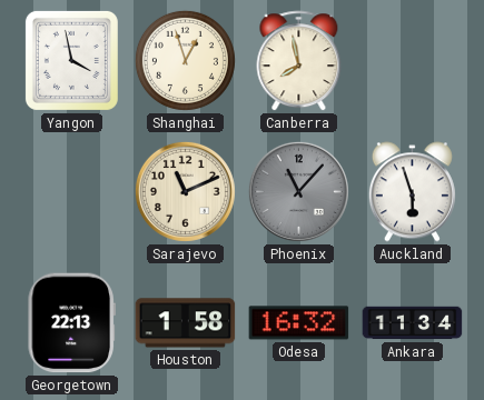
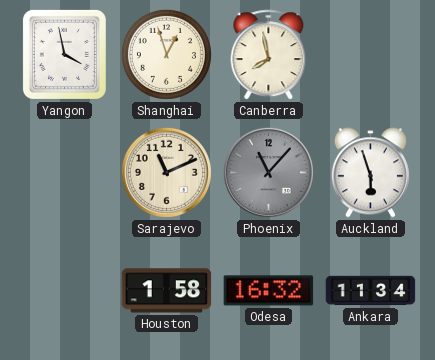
Georgetown: 22:13 -> none (71, 323)
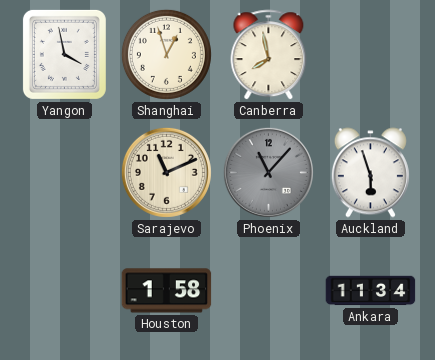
Odesa: 16:32 -> none (269, 291)
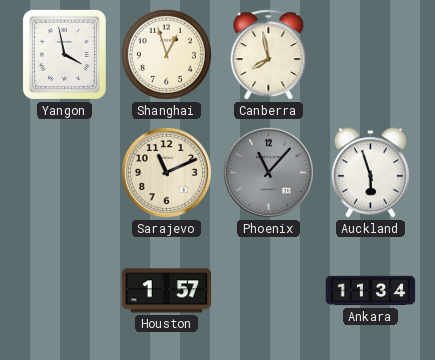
Houston: 1:58 -> 1:57 (167, 291)
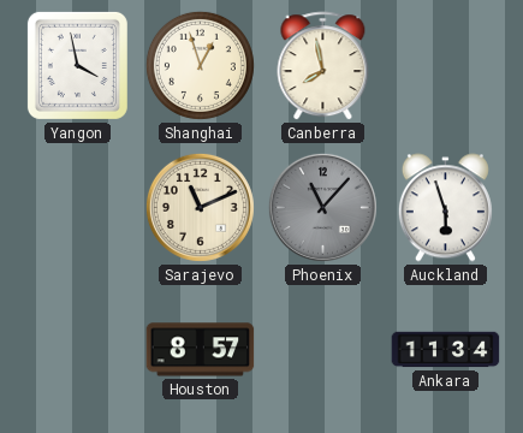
Houston: 1:57 -> 8:57 (201, 350)
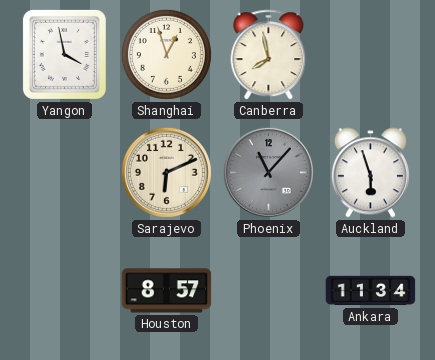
Sarajevo: 11:11 -> 6:11 (166, 172)
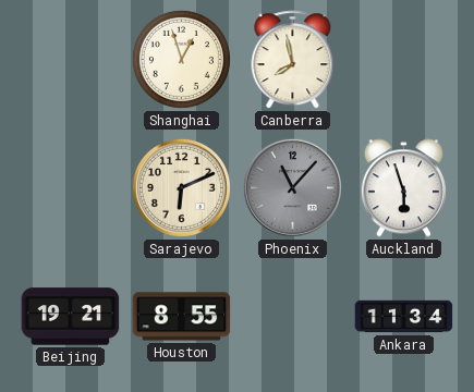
Yangon: 3:58 -> none (64, 54)
Beijing: none -> 19:21 (71, 317)
Houston: 8:57 -> 8:55 (182, 317)
